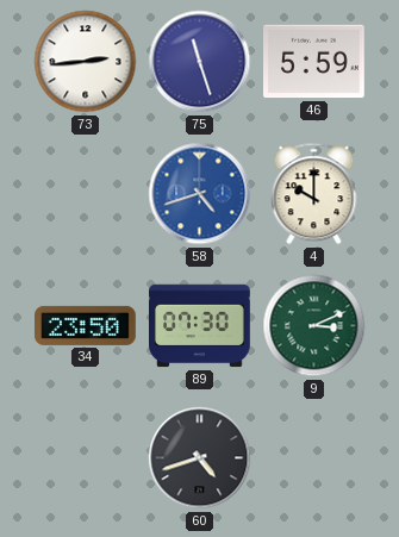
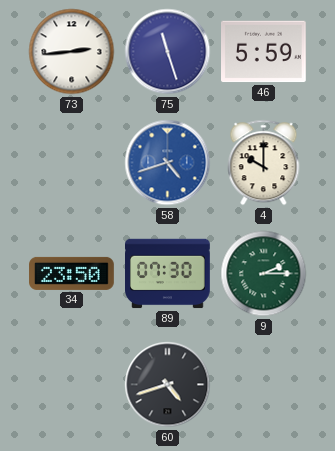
9: 3:11 -> 2:15 (264, 274)
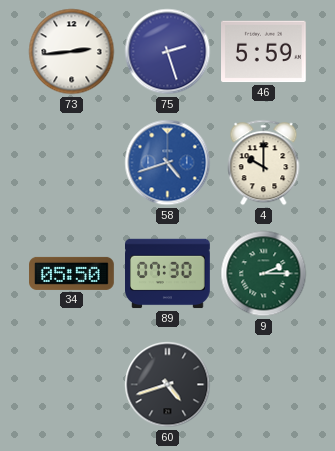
75: 11:27 -> 2:27 (168, 52)
34: 23:50 -> 05:50 (72, 273)
